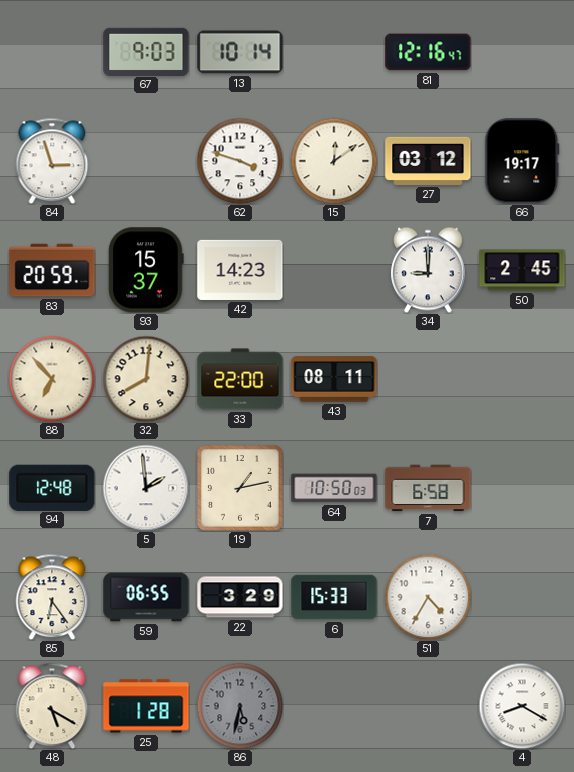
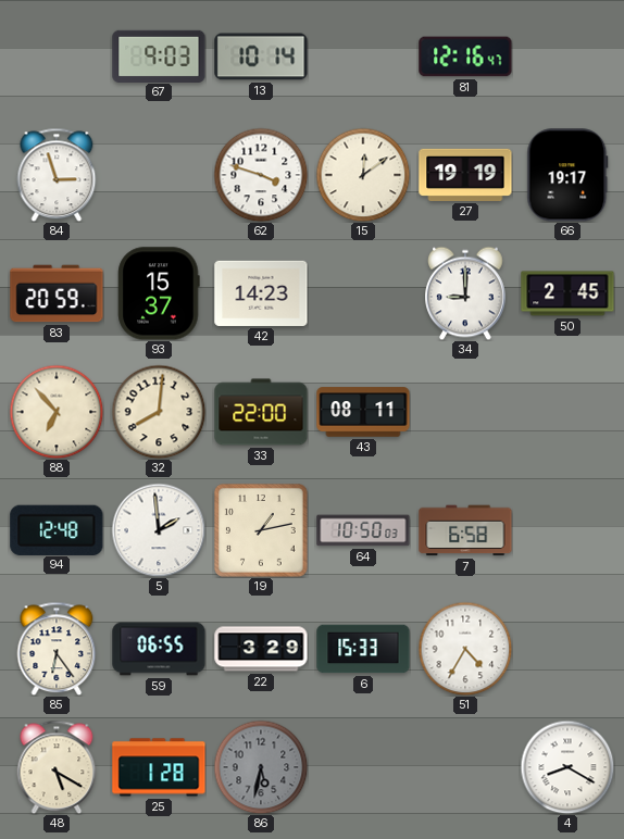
27: 03:12 -> 19:19 (465, 175)
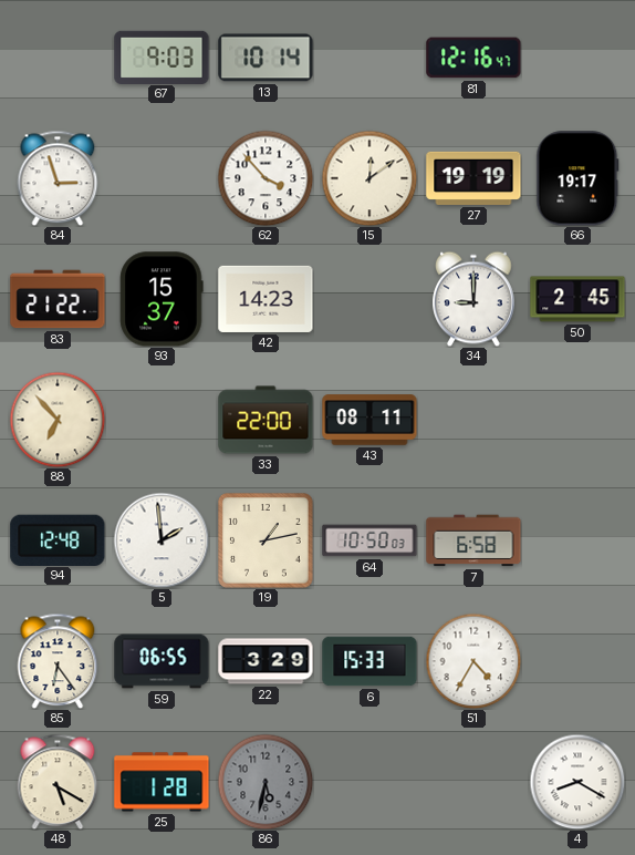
62: 3:48 -> 3:53 (266, 178)
83: 20:59 -> 21:22 (58, 299)
32: 8:01 -> none (159, 412)
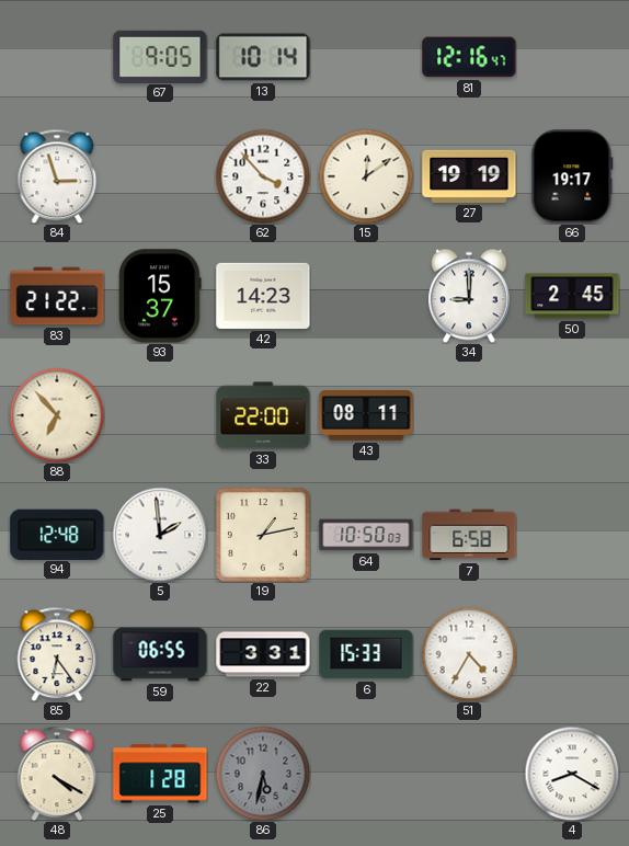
67: 9:03 -> 9:05 (160, 56)
22: 3:29 -> 3:31 (263, 654)
48: 5:20 -> 4:20 (57, 774)
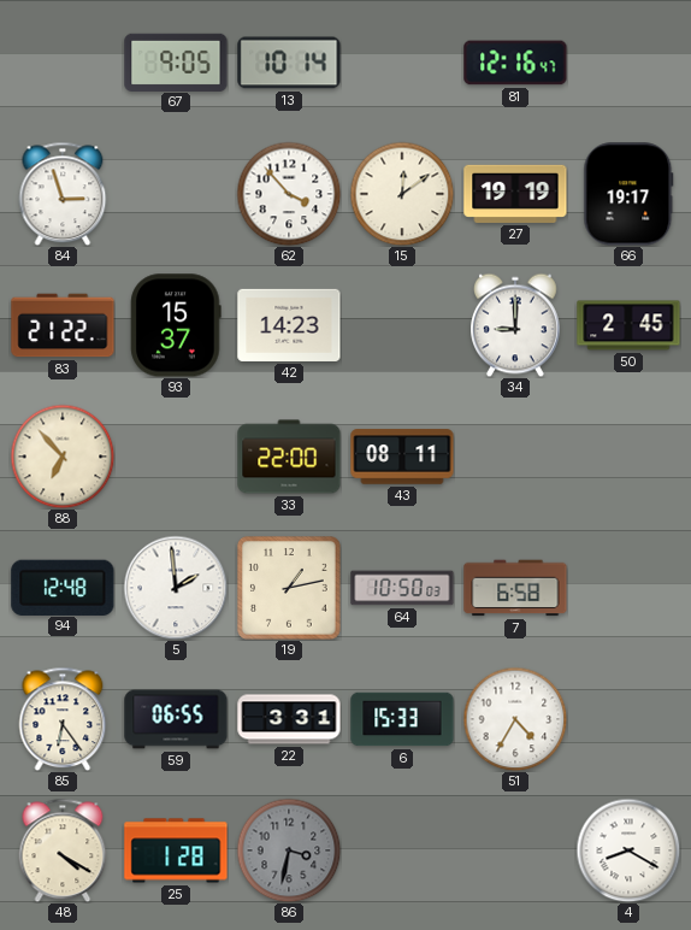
86: 5:32 -> 3:32 (289, 850)
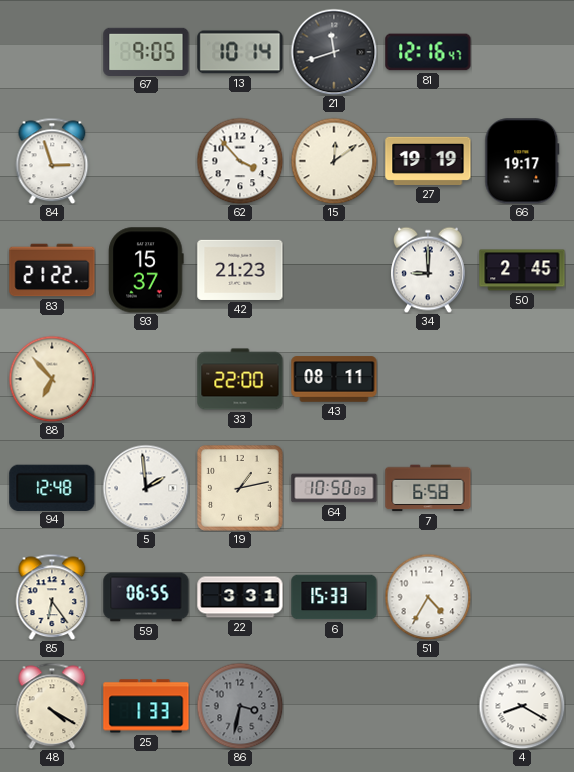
21: none -> 11:42 (334, 52)
42: 14:23 -> 21:23 (240, 270)
25: 1:28 -> 1:33 (146, 706)
